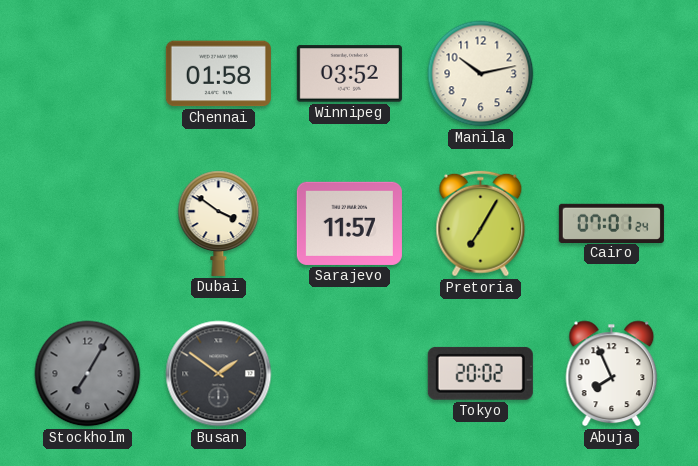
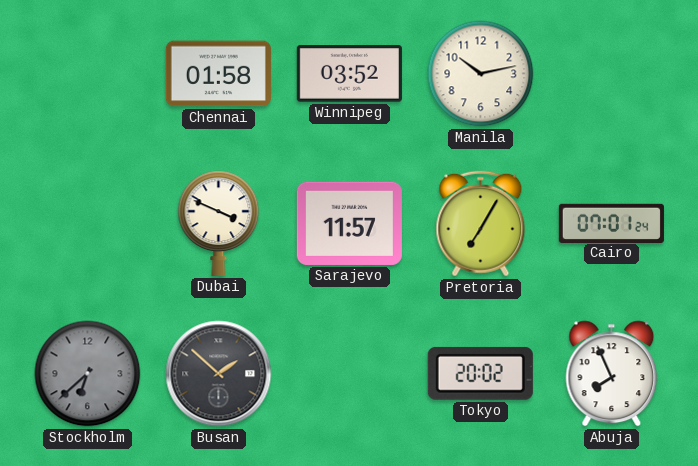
Dubai: 3:51 -> 3:49 (219, 223)
Stockholm: 7:05 -> 6:38 (88, 374)
Busan: 1:51 -> 1:52 (219, 374)
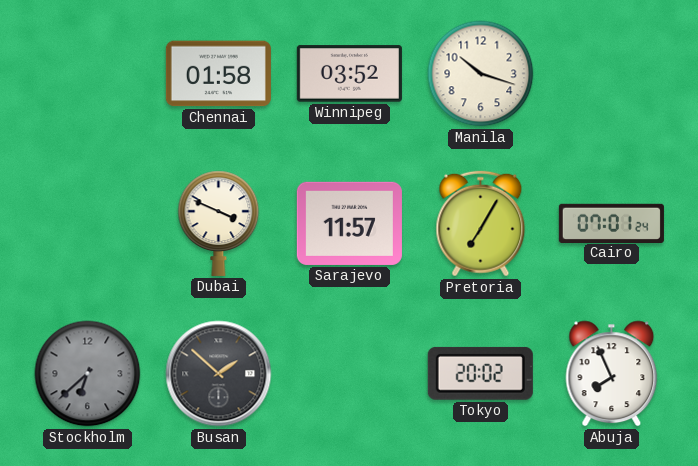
Manila: 10:13 -> 10:18 (481, 74)
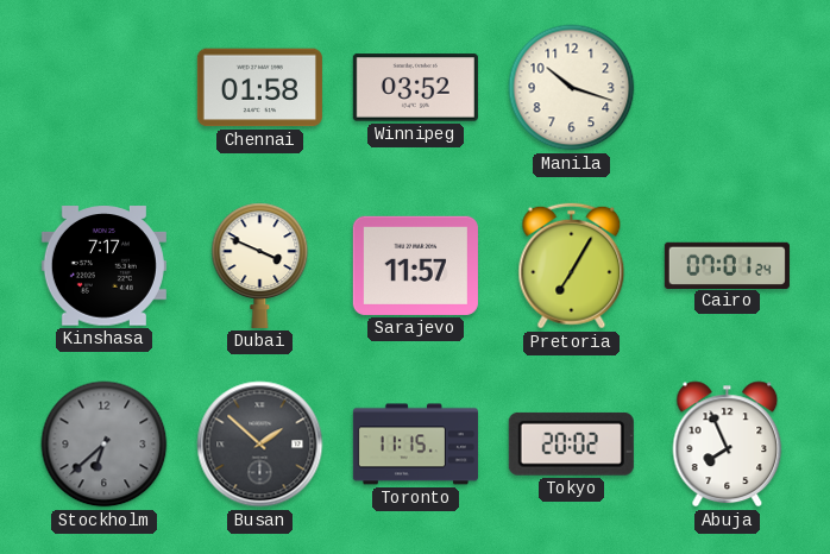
Kinshasa: none -> 7:17 (103, 266)
Toronto: none -> 11:15 (415, 445)
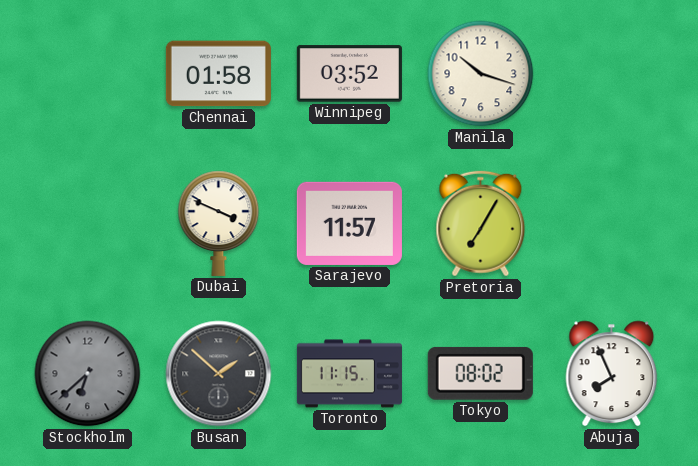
Kinshasa: 7:17 -> none (103, 266)
Cairo: 07:01 -> none (727, 265)
Tokyo: 20:02 -> 08:02 (480, 373)
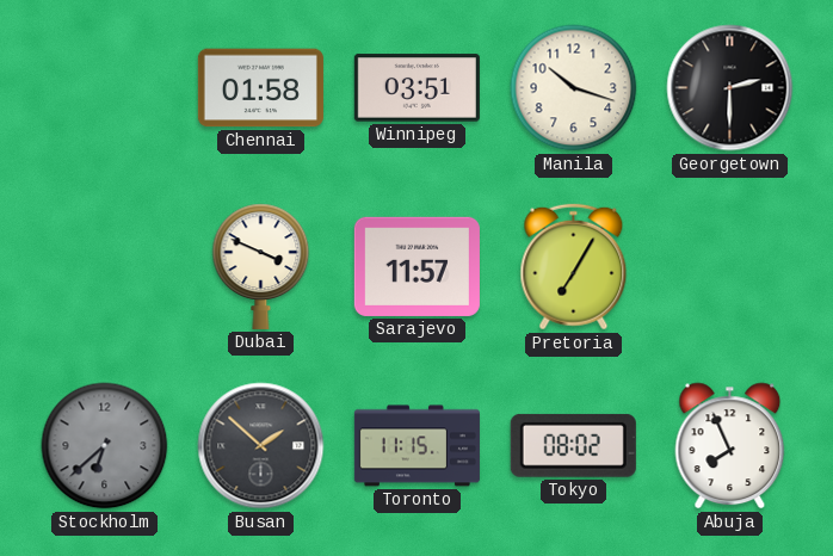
Winnipeg: 03:52 -> 03:51 (416, 88)
Georgetown: none -> 2:30 (730, 88)
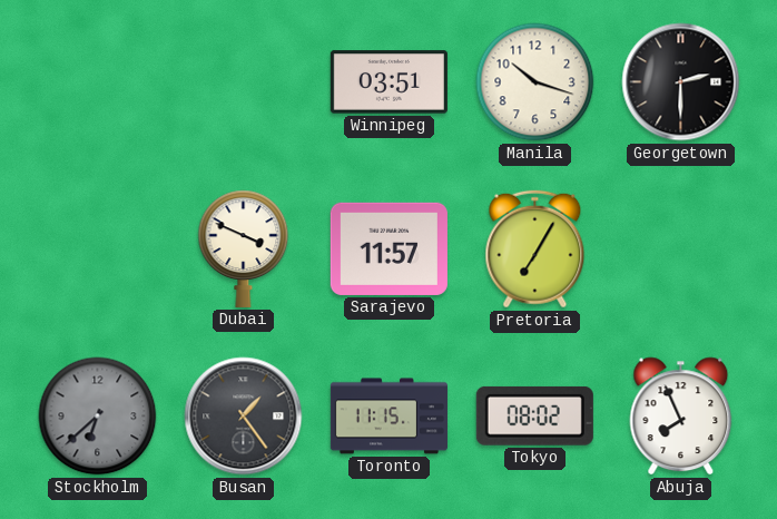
Chennai: 01:58 -> none (260, 88)
Busan: 1:52 -> 1:24 (244, 417)
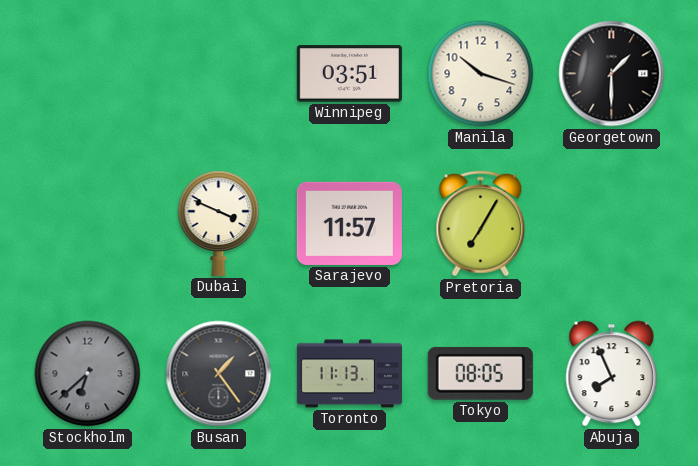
Georgetown: 2:30 -> 1:30 (612, 74)
Toronto: 11:15 -> 11:13 (349, 374)
Tokyo: 08:02 -> 08:05 (480, 373)
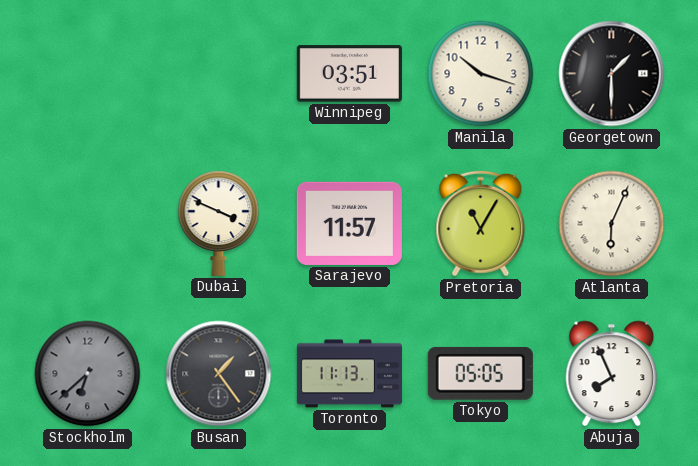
Pretoria: 7:05 -> 11:05 (481, 224)
Atlanta: none -> 6:04 (612, 224)
Tokyo: 08:05 -> 05:05 (480, 373)
